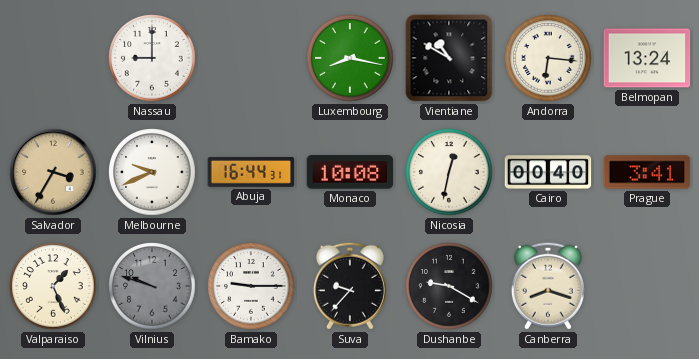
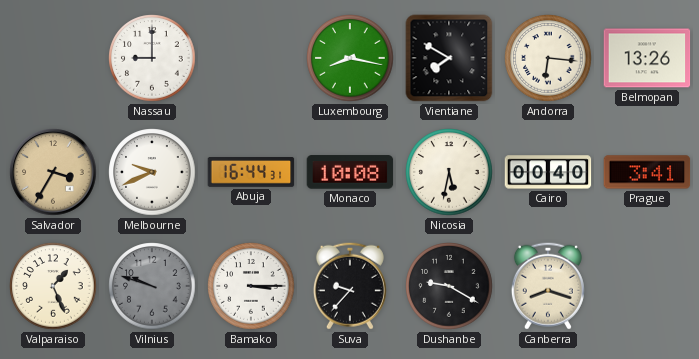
Vientiane: 10:50 -> 7:50 (449, 58)
Belmopan: 13:24 -> 13:26 (647, 58)
Nicosia: 12:32 -> 5:32 (449, 172)
Bamako: 9:15 -> 3:15 (251, 286)
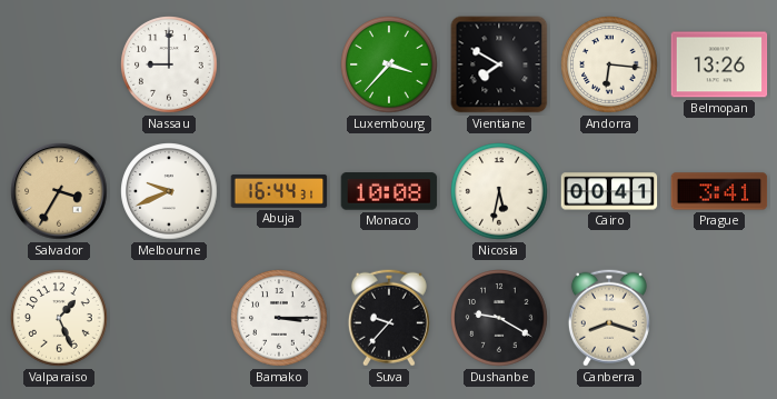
Luxembourg: 8:17 -> 3:37 (389, 64)
Cairo: 00:40 -> 00:41 (609, 191)
Vilnius: 9:48 -> none (152, 286)
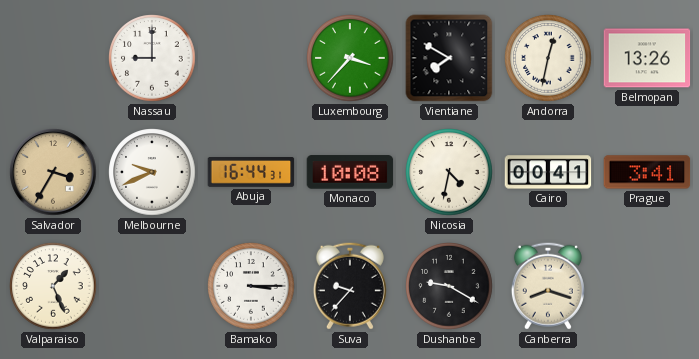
Andorra: 6:16 -> 12:32 (548, 58)
Nicosia: 5:32 -> 4:32 (449, 172)
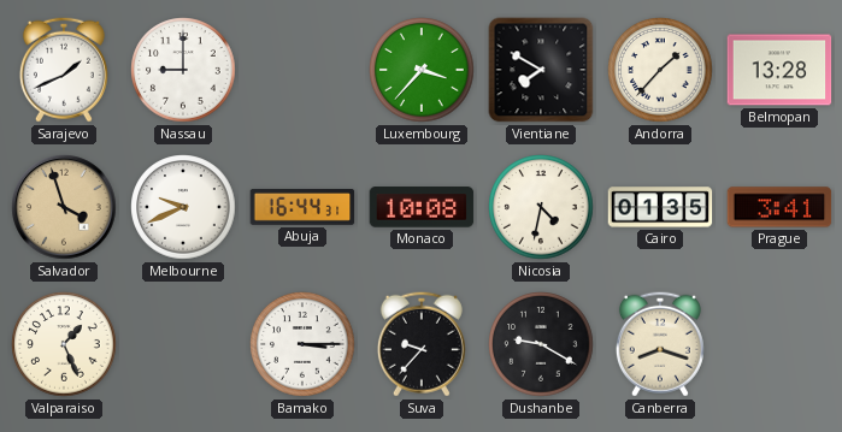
Sarajevo: none -> 1:41 (64, 70)
Andorra: 12:32 -> 1:37 (660, 70)
Belmopan: 13:26 -> 13:28 (779, 70)
Salvador: 3:35 -> 3:57 (64, 207)
Cairo: 00:41 -> 01:35 (660, 207)
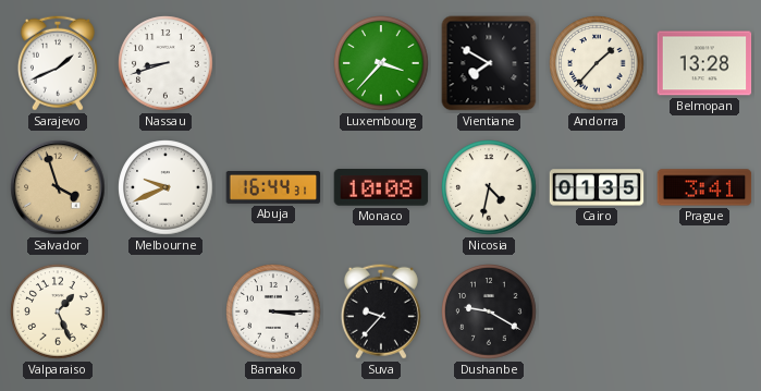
Nassau: 9:00 -> 8:42 (165, 63)
Canberra: 8:18 -> none (660, 344)
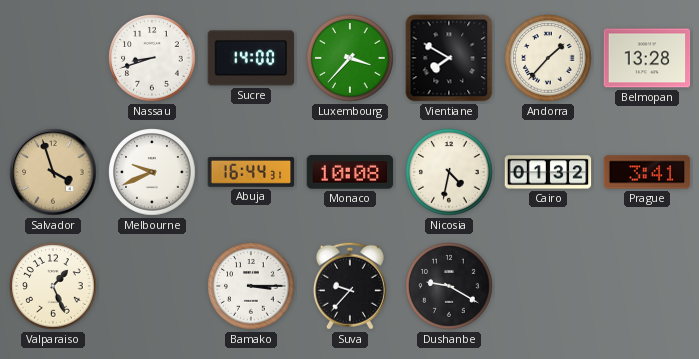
Sarajevo: 1:41 -> none (58, 63)
Sucre: none -> 14:00 (251, 58)
Cairo: 01:35 -> 01:32 (548, 172)
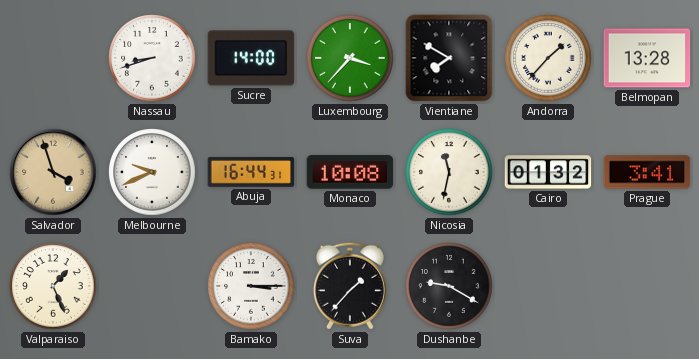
Nicosia: 4:32 -> 11:32 (449, 172)
Suva: 9:37 -> 1:37 (350, 286)
